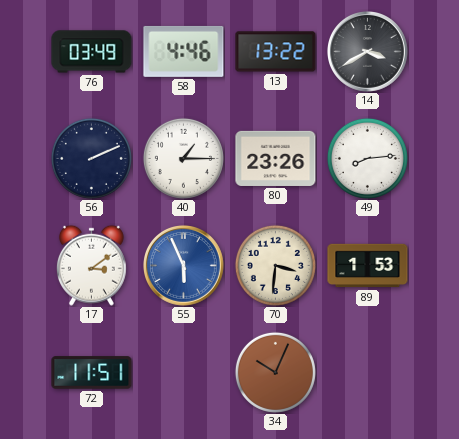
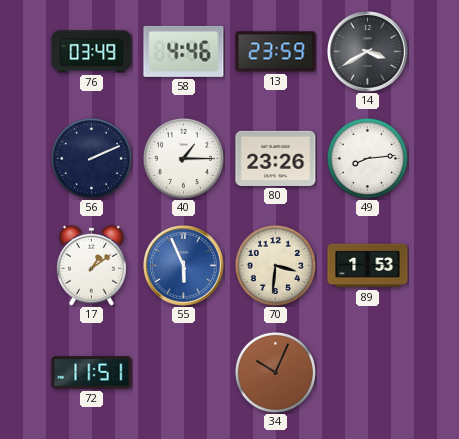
13: 13:22 -> 23:59 (276, 52)
17: 3:09 -> 1:09 (91, 265)
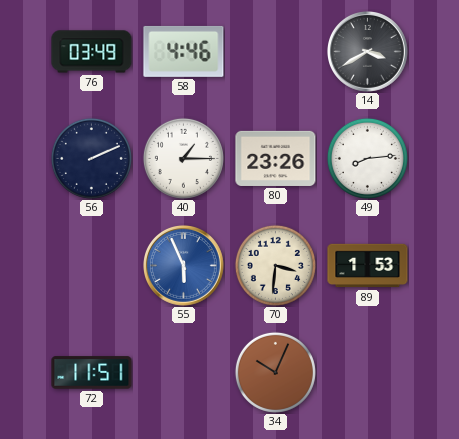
13: 23:59 -> none (276, 52)
17: 1:09 -> none (91, 265)
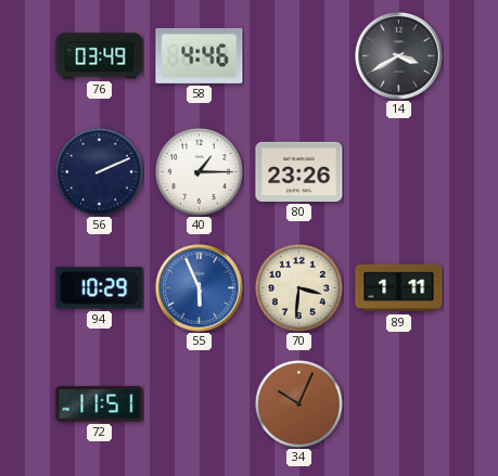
49: 8:14 -> none (367, 158)
94: none -> 10:29 (100, 288)
89: 1:53 -> 1:11 (399, 288)
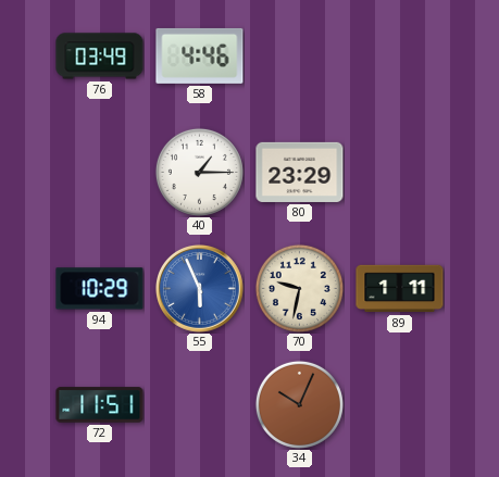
14: 3:40 -> none (399, 56)
56: 2:11 -> none (99, 171)
80: 23:26 -> 23:29 (300, 172)
70: 3:31 -> 9:32 (299, 288)
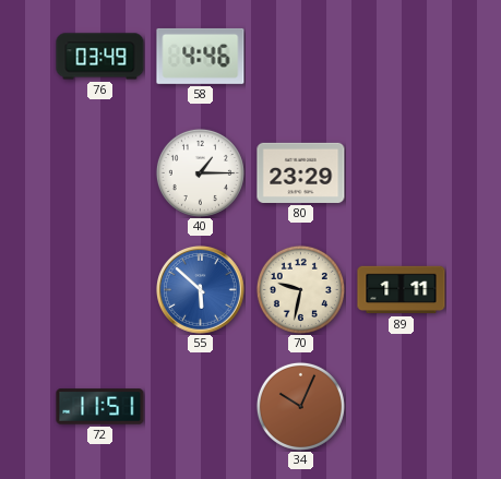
94: 10:29 -> none (100, 289)
55: 5:56 -> 5:52 (201, 290)
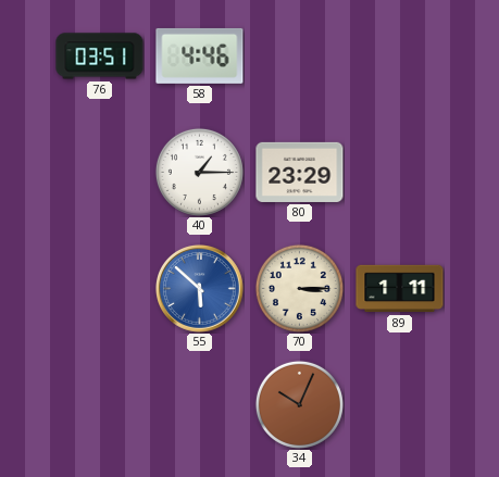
76: 03:49 -> 03:51 (100, 57)
70: 9:32 -> 3:15 (299, 288)
72: 11:51 -> none (100, 407)
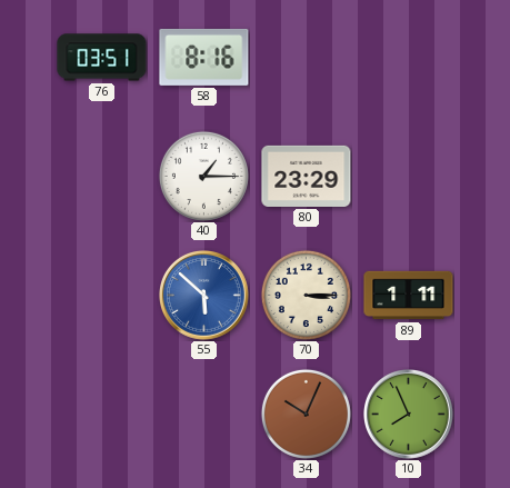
58: 4:46 -> 8:16 (204, 57)
10: none -> 7:56 (409, 415)
